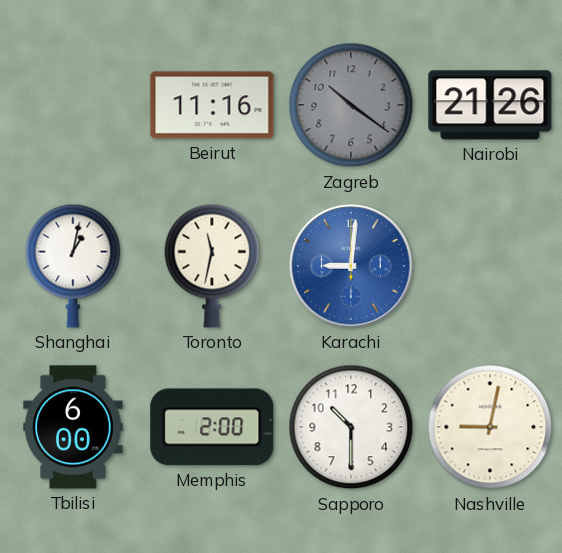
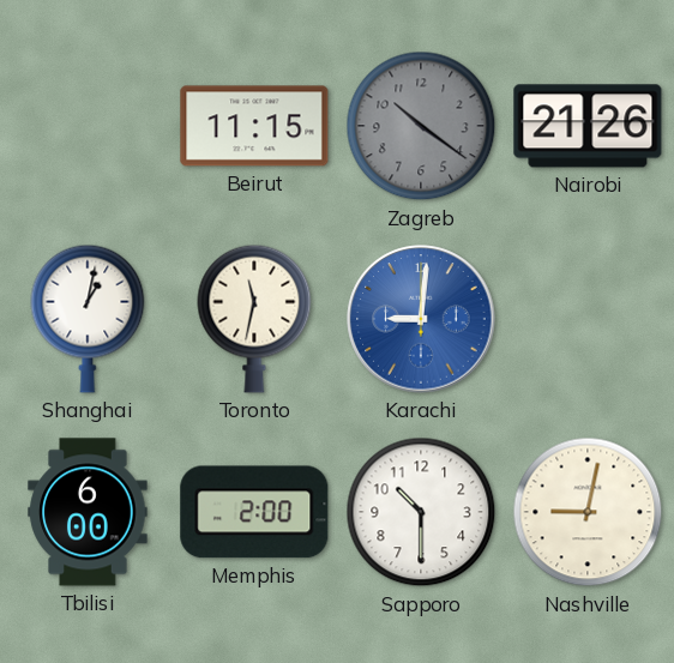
Beirut: 11:16 -> 11:15 (254, 126)
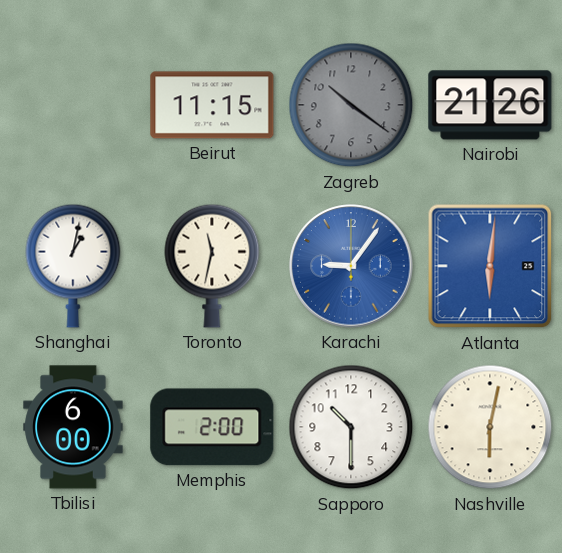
Karachi: 9:01 -> 9:06 (351, 266)
Atlanta: none -> 6:01 (490, 266)
Nashville: 9:02 -> 6:02 (490, 427)
